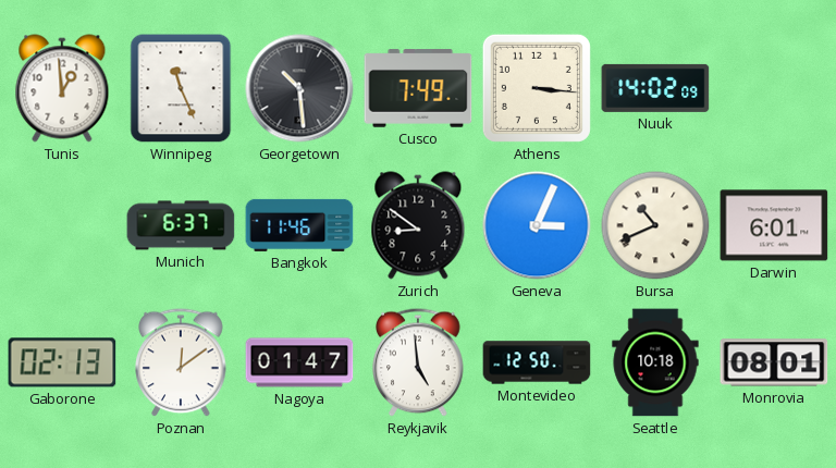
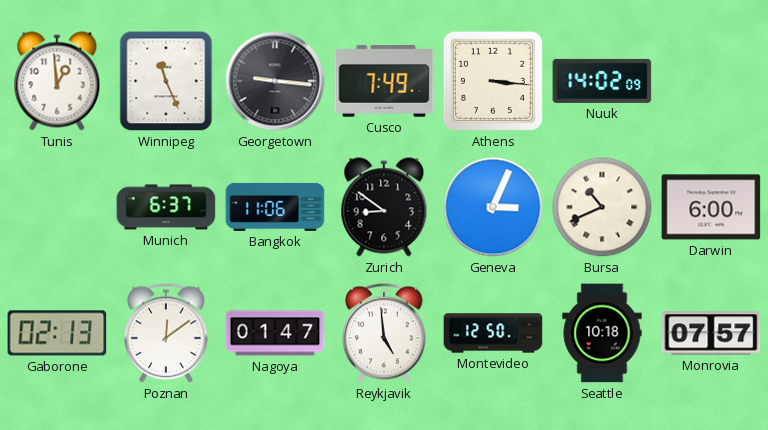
Georgetown: 10:29 -> 9:16 (275, 81)
Bangkok: 11:46 -> 11:06 (275, 207)
Darwin: 6:01 -> 6:00 (711, 207)
Monrovia: 08:01 -> 07:57 (711, 333)
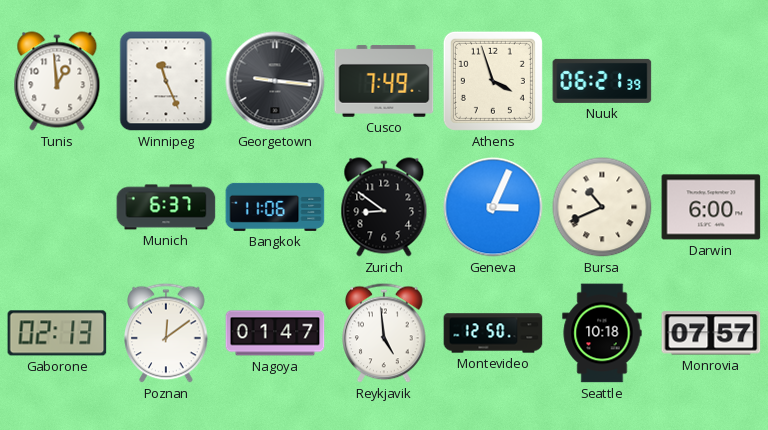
Athens: 3:16 -> 3:57 (493, 81)
Nuuk: 14:02 -> 06:21 (602, 81)
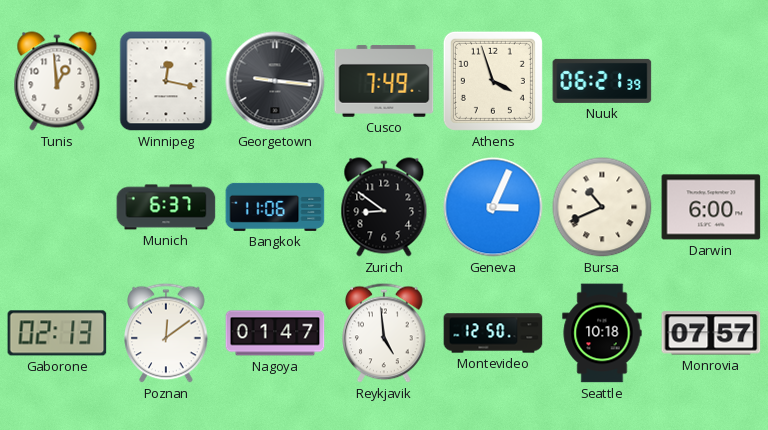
Winnipeg: 11:26 -> 12:17 (166, 81)
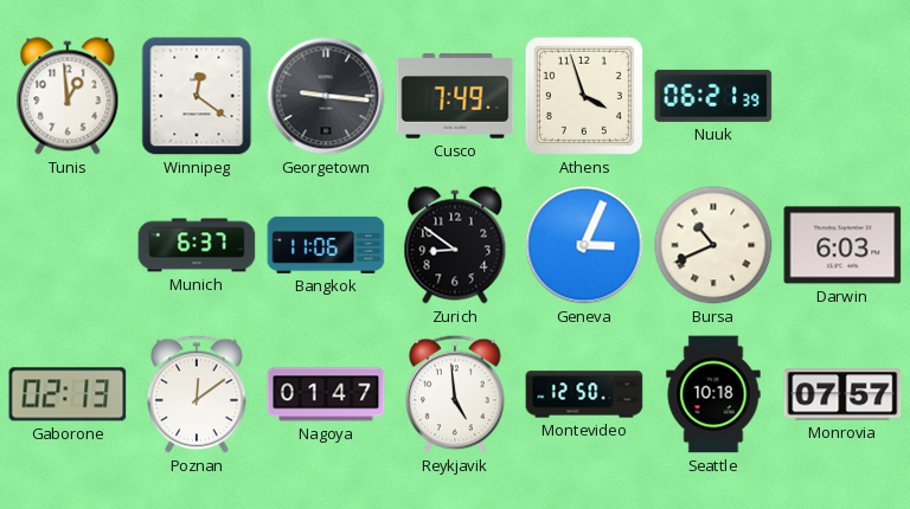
Winnipeg: 12:17 -> 12:21 (197, 96)
Darwin: 6:00 -> 6:03 (842, 245)
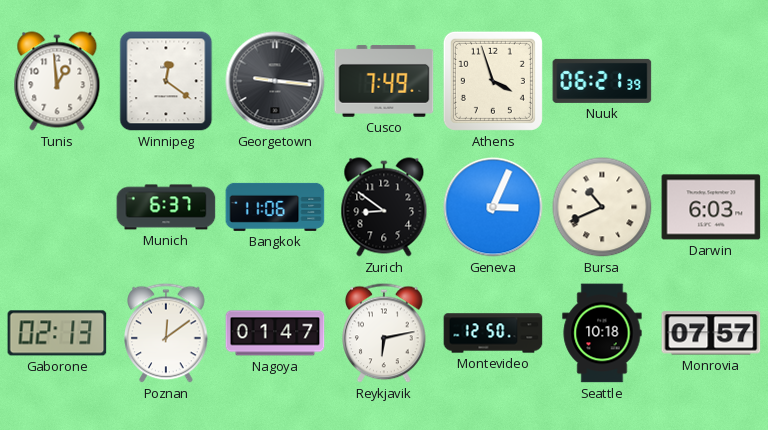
Reykjavik: 4:59 -> 6:13 (384, 333)
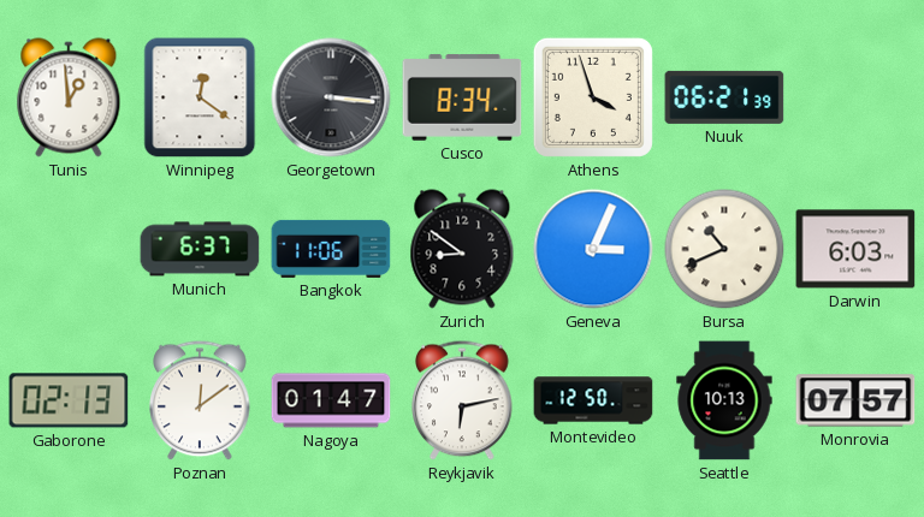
Georgetown: 9:16 -> 3:16 (331, 97)
Cusco: 7:49 -> 8:34 (462, 97)
Seattle: 10:18 -> 10:13 (724, 400)
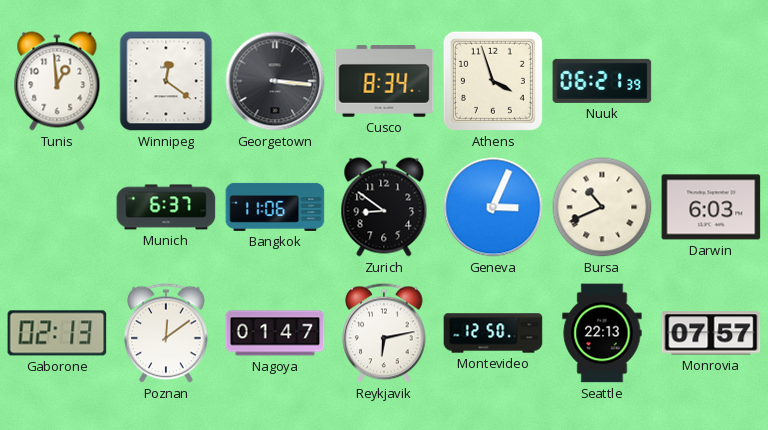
Seattle: 10:13 -> 22:13 (602, 333)
